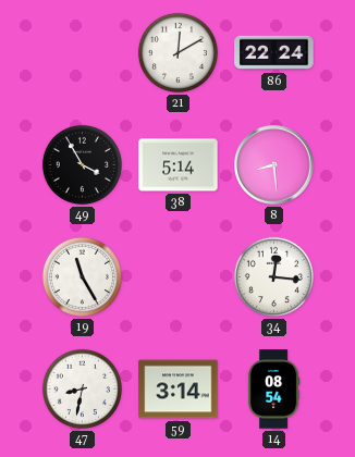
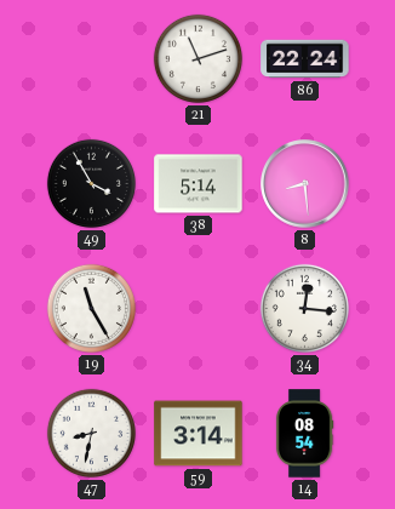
21: 12:10 -> 11:12 (198, 58)
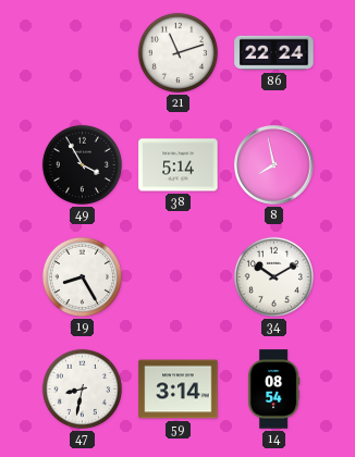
8: 8:29 -> 7:58 (274, 165)
19: 11:25 -> 8:25 (82, 276)
34: 12:16 -> 10:10 (273, 276)
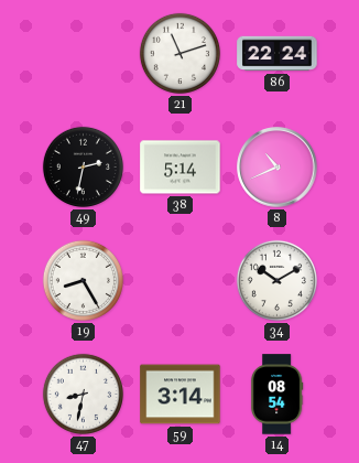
49: 3:55 -> 2:32 (83, 166)
8: 7:58 -> 10:41 (278, 168)
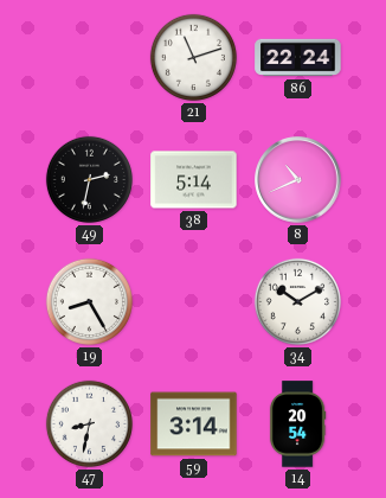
14: 08:54 -> 20:54 (297, 424)
